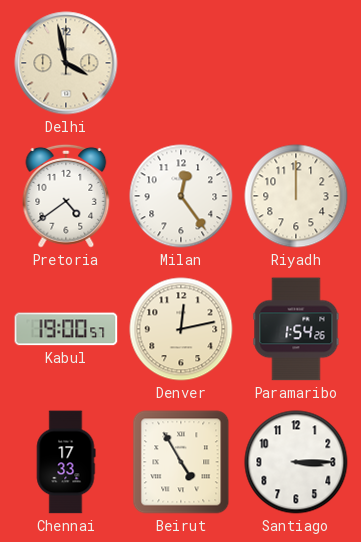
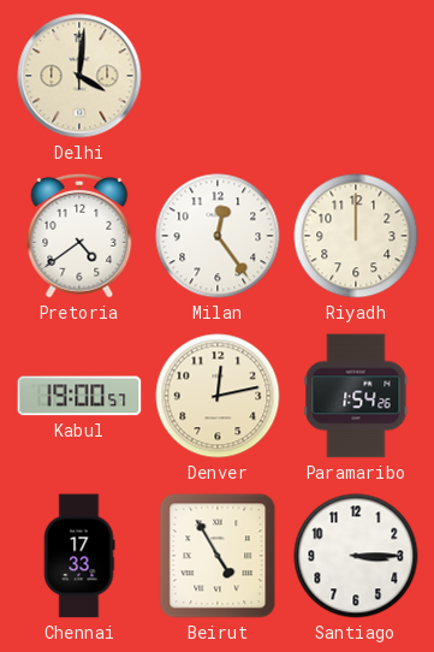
Delhi: 3:58 -> 4:01 (79, 76)
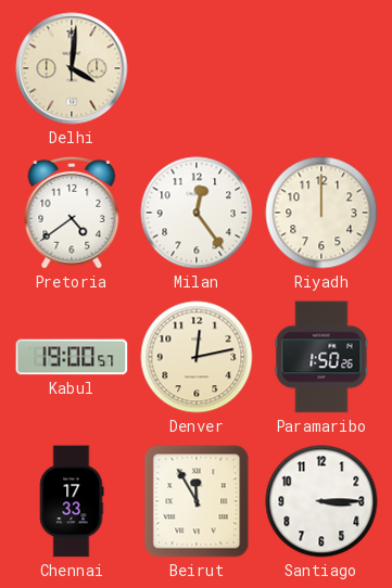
Paramaribo: 1:54 -> 1:50 (321, 357)
Beirut: 4:55 -> 11:55 (197, 501)
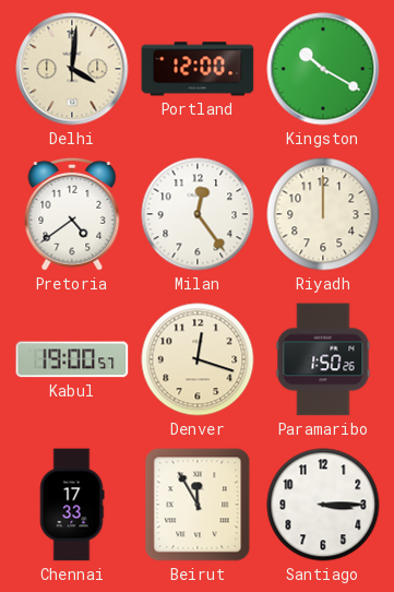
Portland: none -> 12:00 (198, 69)
Kingston: none -> 10:20 (323, 69)
Denver: 12:13 -> 12:18 (198, 359)
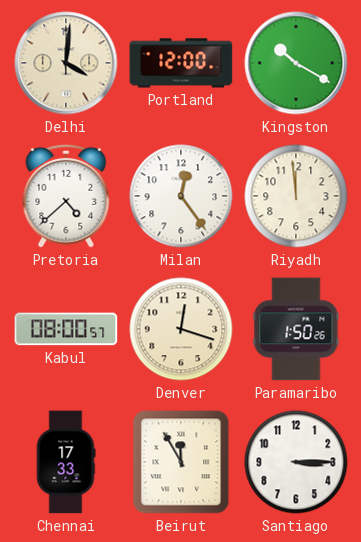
Pretoria: 4:39 -> 4:38 (66, 196)
Riyadh: 12:00 -> 11:59 (296, 196)
Kabul: 19:00 -> 08:00 (66, 329)
